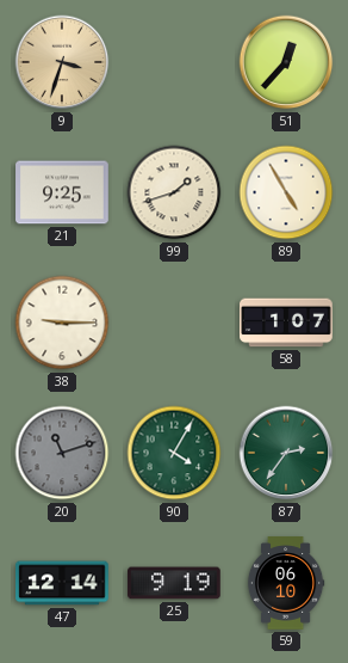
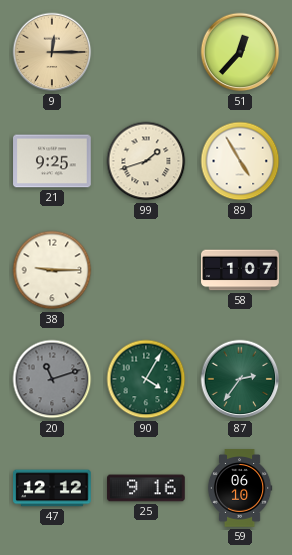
9: 3:33 -> 12:15 (52, 52)
47: 12:14 -> 12:12 (52, 488)
25: 9:19 -> 9:16 (146, 488)
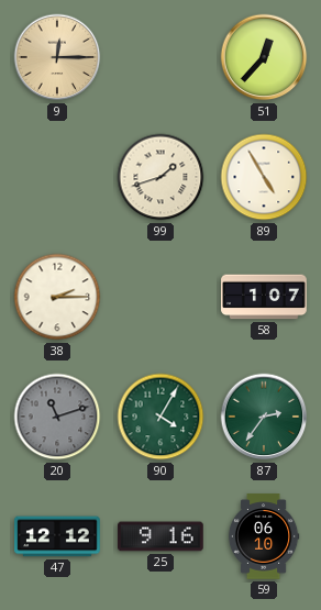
21: 9:25 -> none (52, 161)
38: 9:15 -> 2:15 (57, 297)
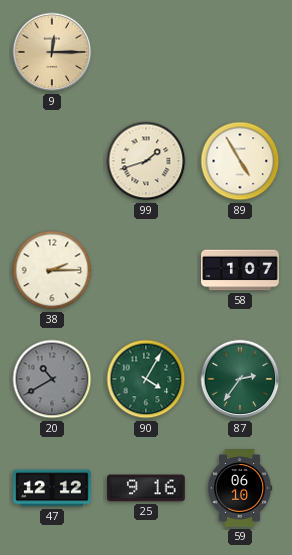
51: 12:37 -> none (264, 57)
20: 11:12 -> 10:40 (52, 379)
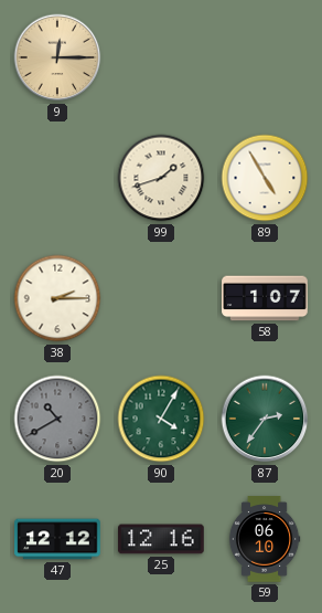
25: 9:16 -> 12:16 (161, 539)
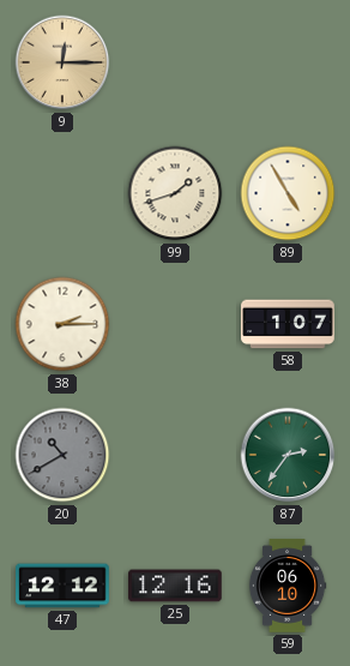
90: 4:05 -> none (161, 419)
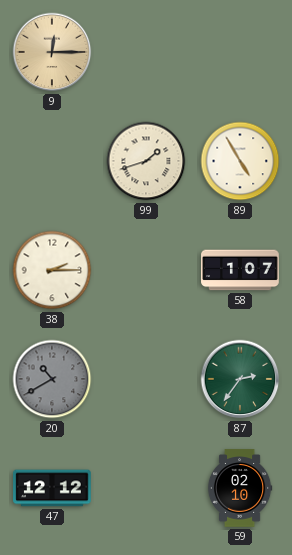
25: 12:16 -> none (175, 586)
59: 06:10 -> 02:10 (240, 488)
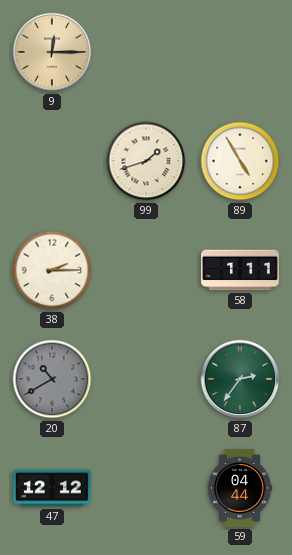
58: 1:07 -> 1:11 (240, 270)
59: 02:10 -> 04:44 (240, 488)
